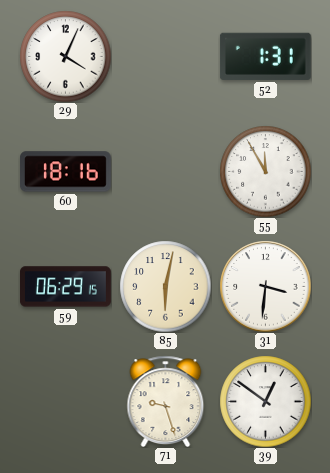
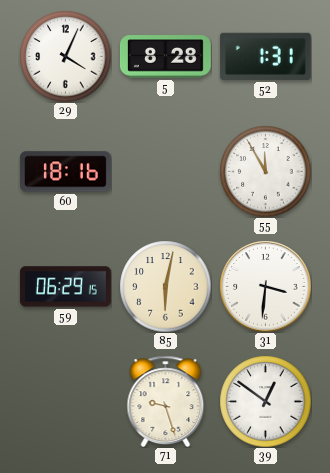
5: none -> 8:28 (165, 57)
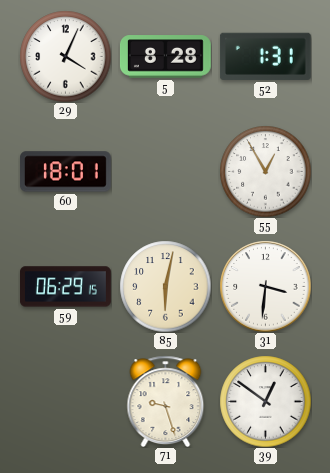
60: 18:16 -> 18:01 (65, 172)
55: 11:55 -> 12:55 (265, 171)
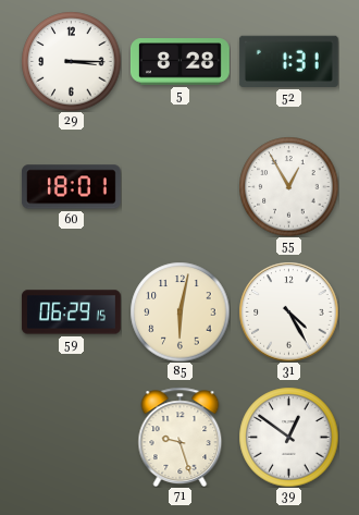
29: 4:04 -> 3:15 (71, 61)
31: 3:31 -> 4:25 (288, 311)
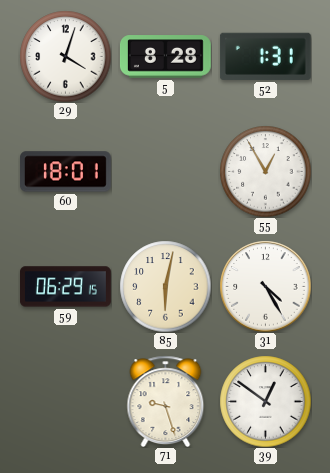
29: 3:15 -> 4:03 (65, 56)
